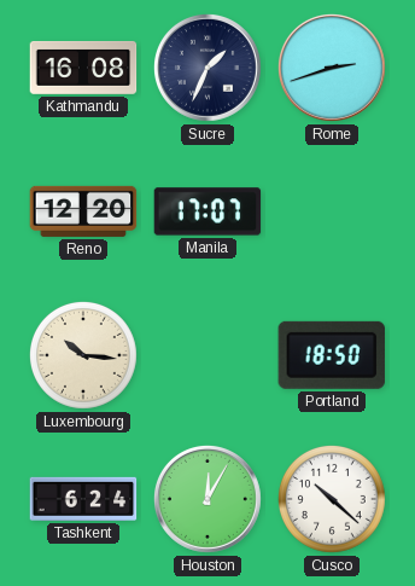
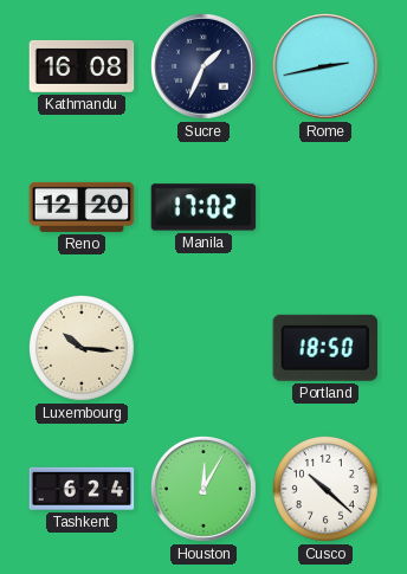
Rome: 2:42 -> 2:43 (325, 66)
Manila: 17:07 -> 17:02 (204, 207)
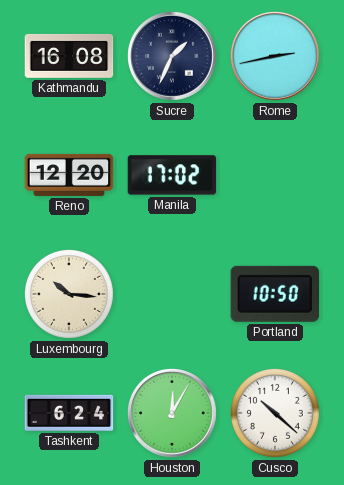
Portland: 18:50 -> 10:50 (274, 294)
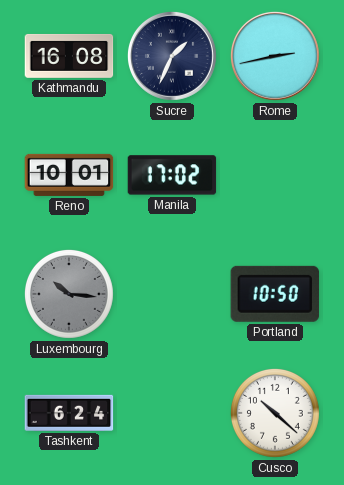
Reno: 12:20 -> 10:01 (69, 175)
Luxembourg dial: cream -> grey (69, 294)
Houston: 12:05 -> none (172, 413)
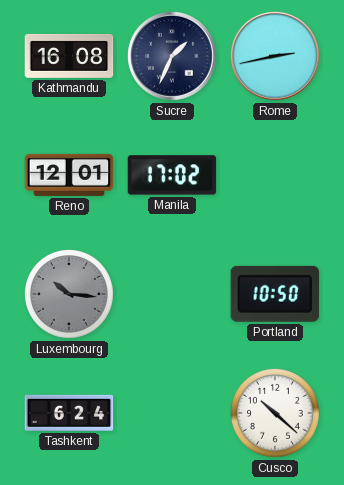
Reno: 10:01 -> 12:01 (69, 175)
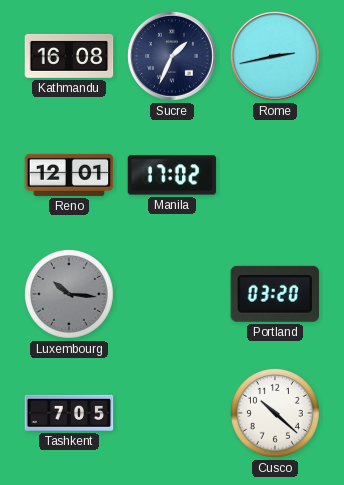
Portland: 10:50 -> 03:20 (274, 294)
Tashkent: 6:24 -> 7:05 (69, 413)
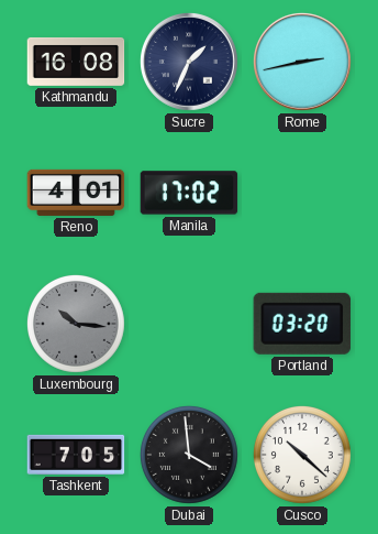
Reno: 12:01 -> 4:01 (76, 193)
Dubai: none -> 3:59 (189, 455)
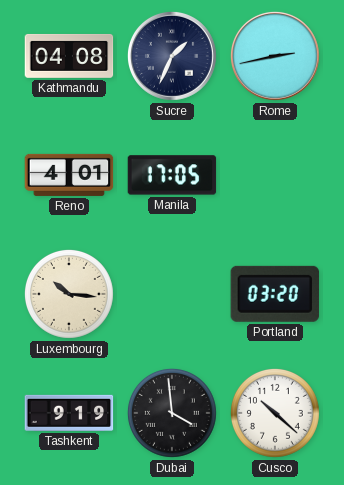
Kathmandu: 16:08 -> 04:08 (69, 56)
Manila: 17:02 -> 17:05 (172, 175)
Luxembourg dial: grey -> cream (69, 294)
Tashkent: 7:05 -> 9:19 (69, 413)
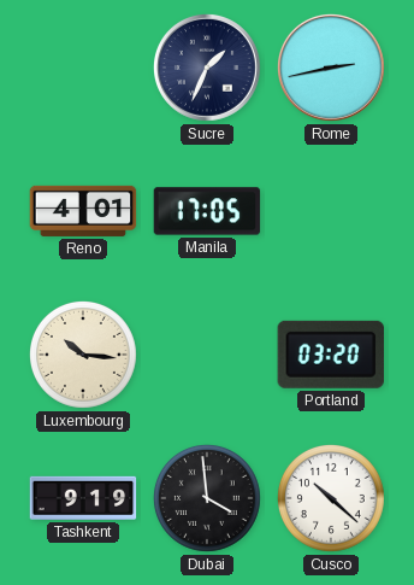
Kathmandu: 04:08 -> none (69, 56)
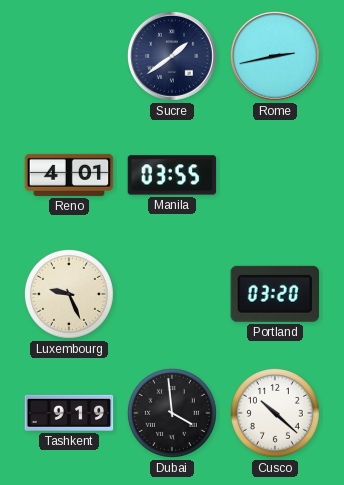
Sucre: 1:34 -> 1:39 (172, 56)
Manila: 17:05 -> 03:55 (172, 175)
Luxembourg: 10:16 -> 9:26 (69, 294)
